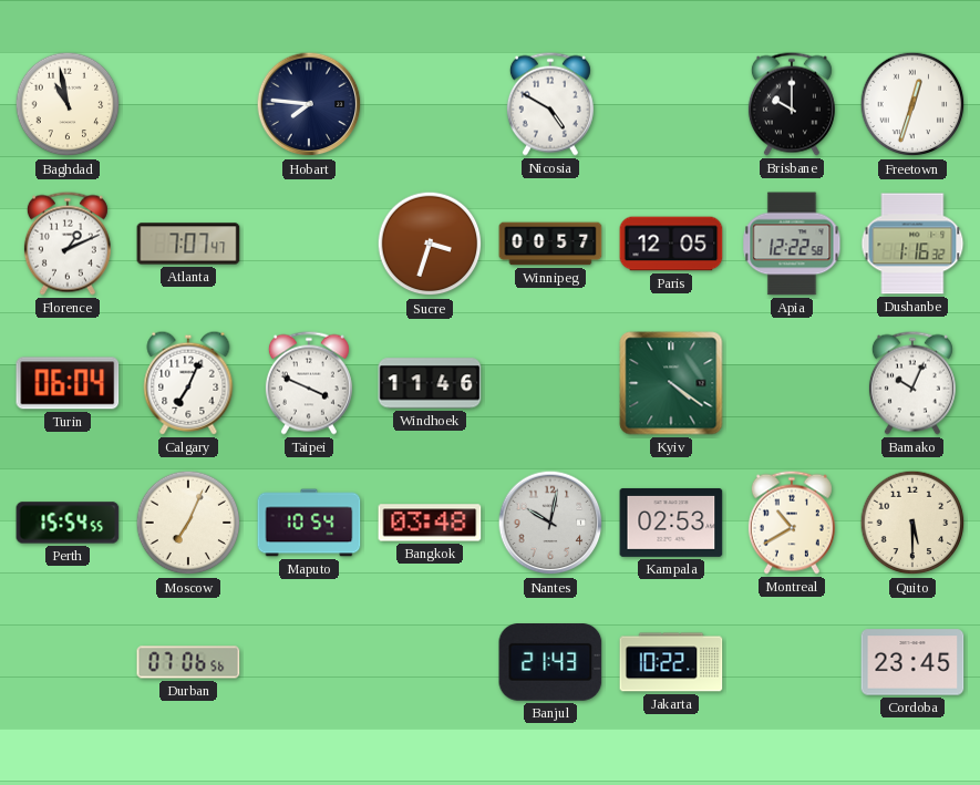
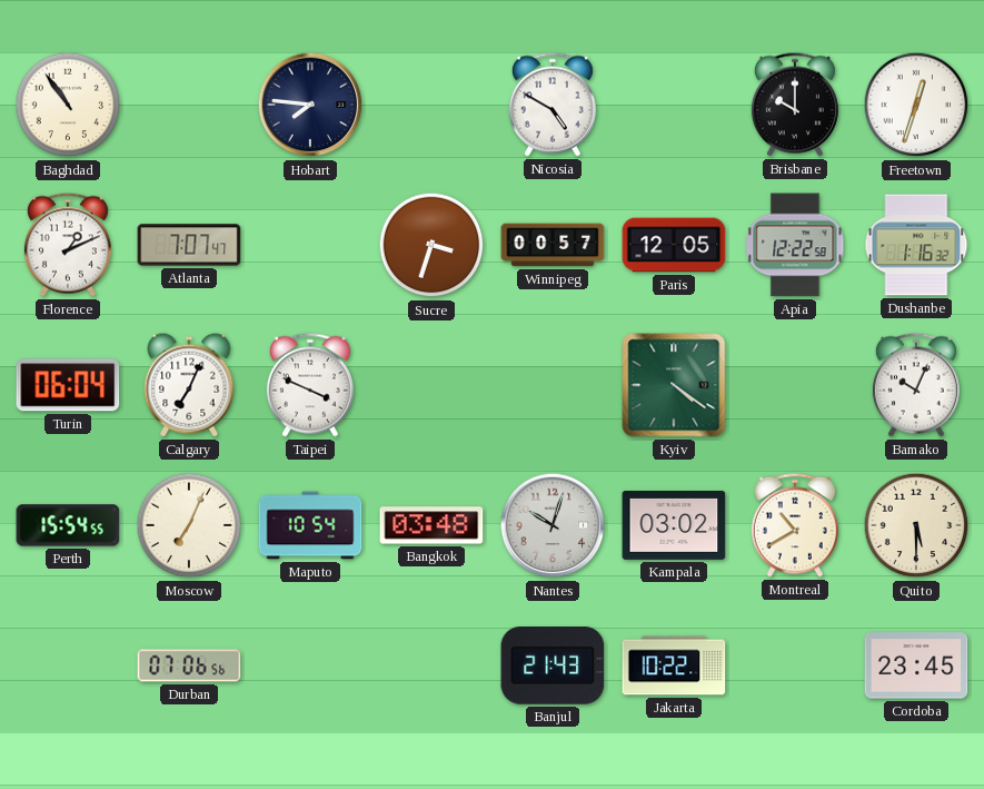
Baghdad: 10:58 -> 10:54 (68, 105)
Windhoek: 11:46 -> none (430, 383)
Nantes: 10:02 -> 10:03 (553, 525)
Kampala: 02:53 -> 03:02 (674, 525)
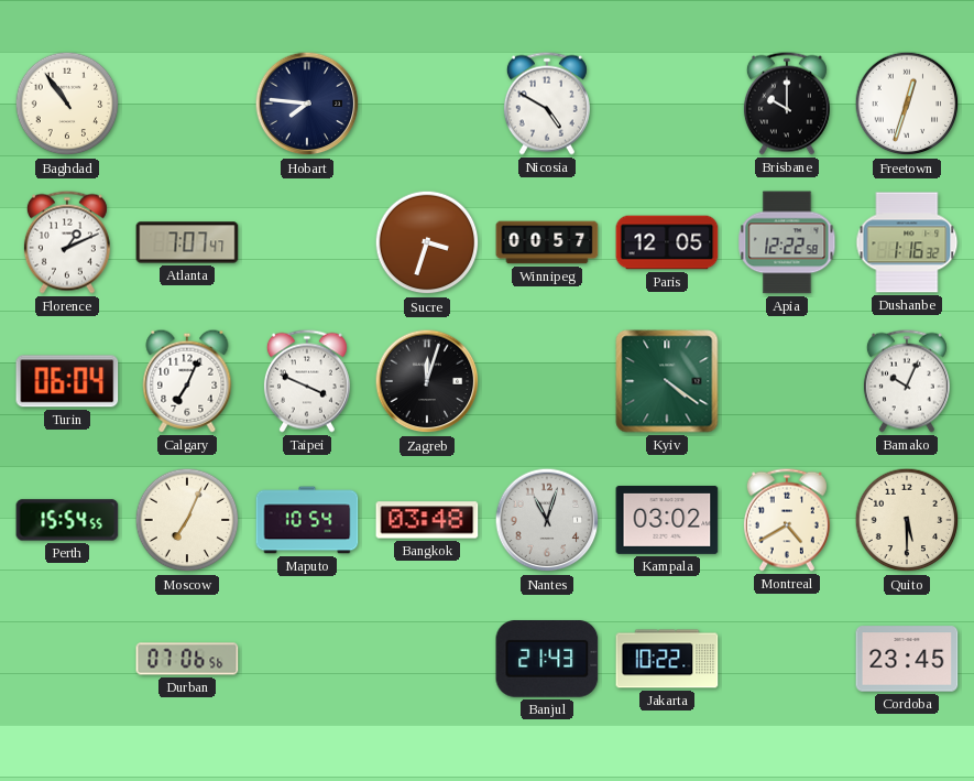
Zagreb: none -> 12:03 (427, 381)
Nantes: 10:03 -> 11:03 (547, 520)
Montreal: 10:40 -> 4:40 (787, 520)
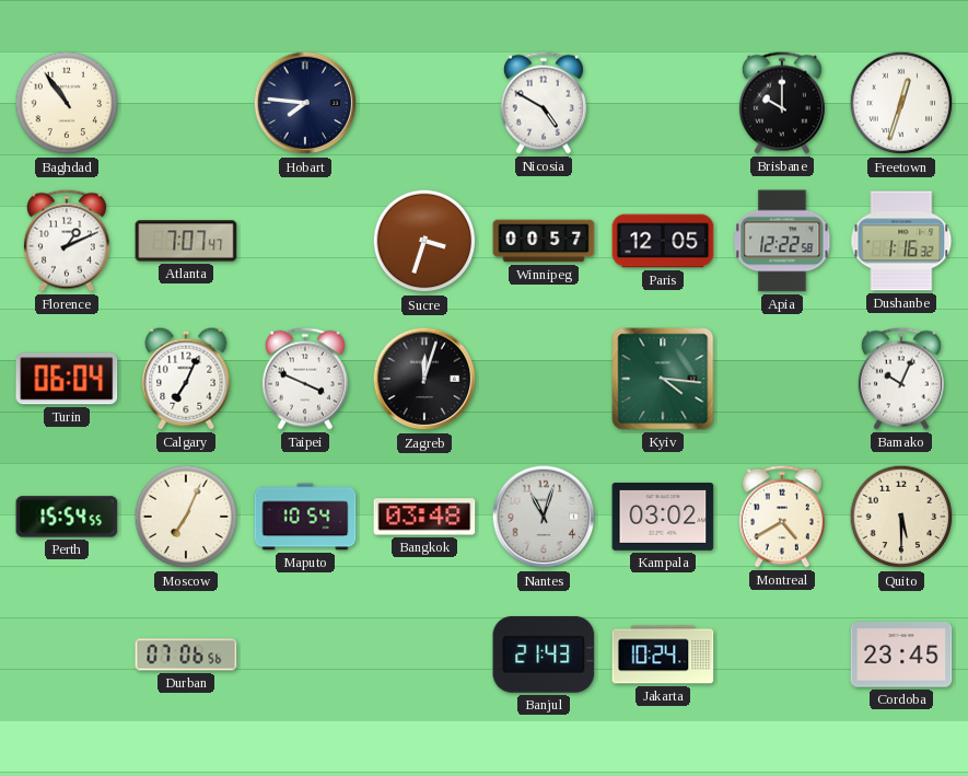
Kyiv: 4:21 -> 4:16 (663, 379)
Jakarta: 10:22 -> 10:24 (663, 655)
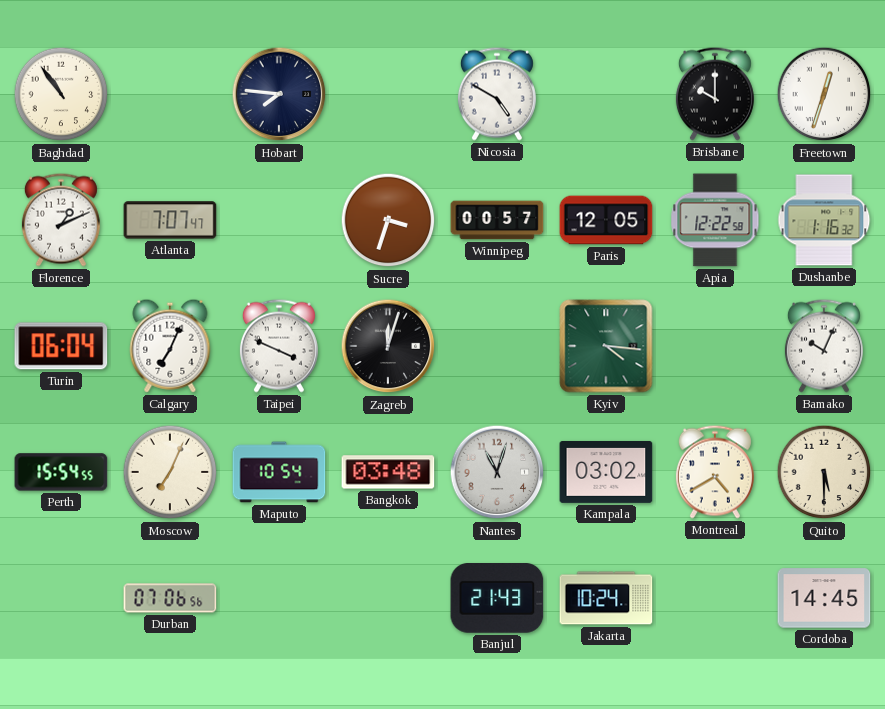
Cordoba: 23:45 -> 14:45 (824, 598)
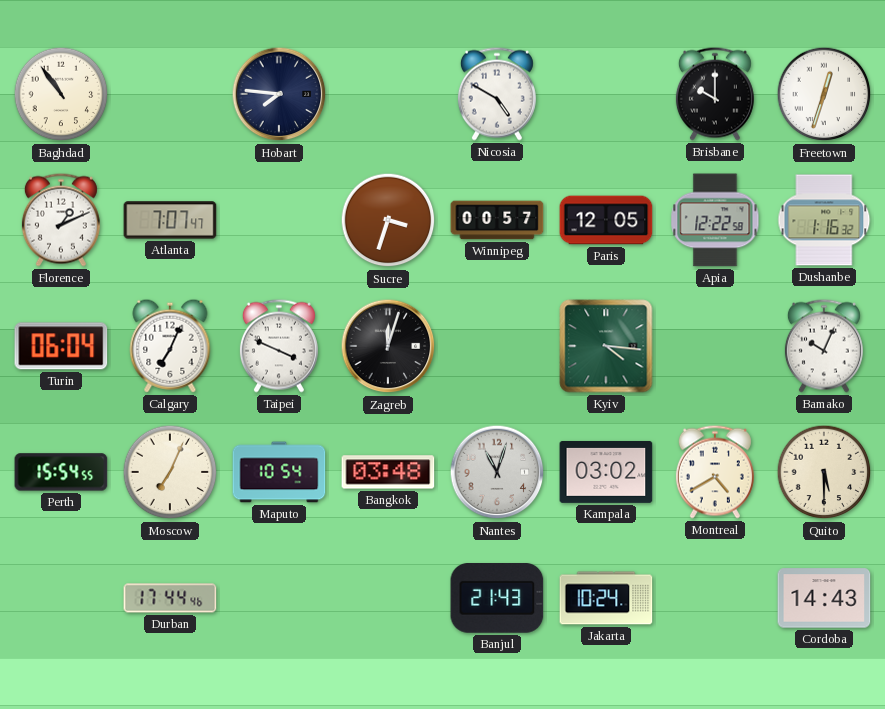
Durban: 07:06 -> 17:44 (170, 598)
Cordoba: 14:45 -> 14:43 (824, 598)
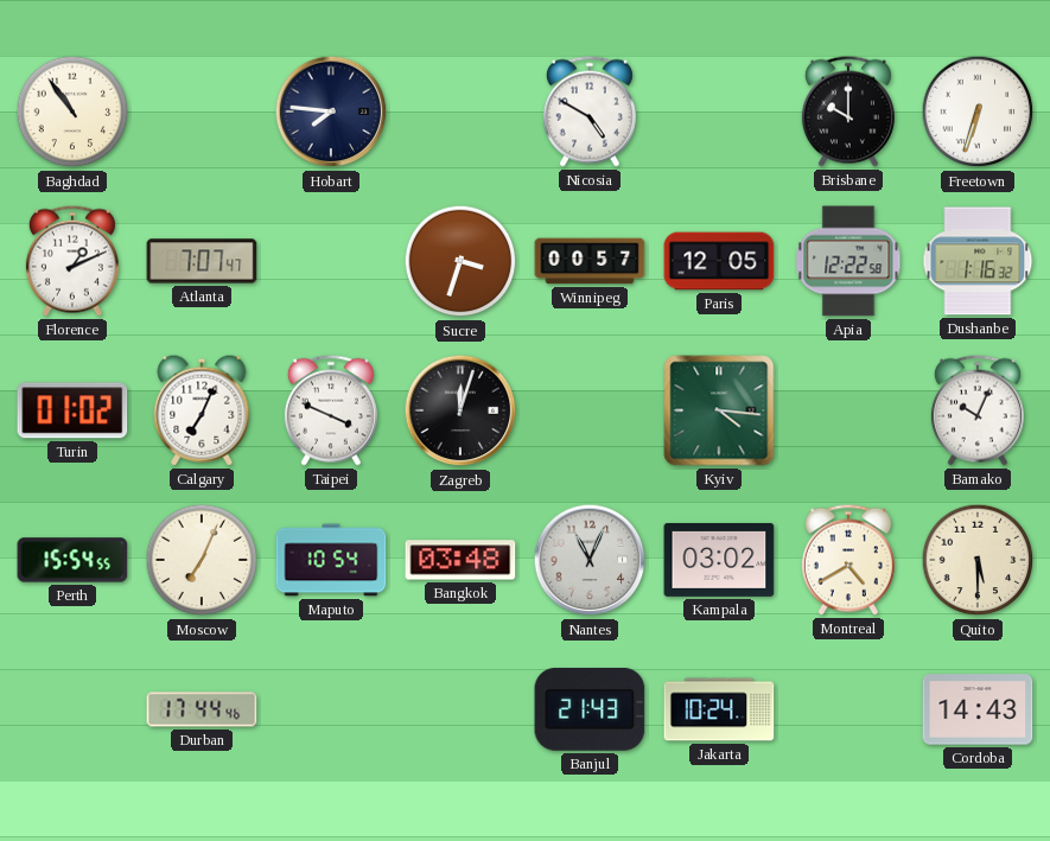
Freetown: 12:33 -> 6:33 (978, 112)
Turin: 06:04 -> 01:02 (72, 410)
Nantes: 11:03 -> 11:04 (590, 560)
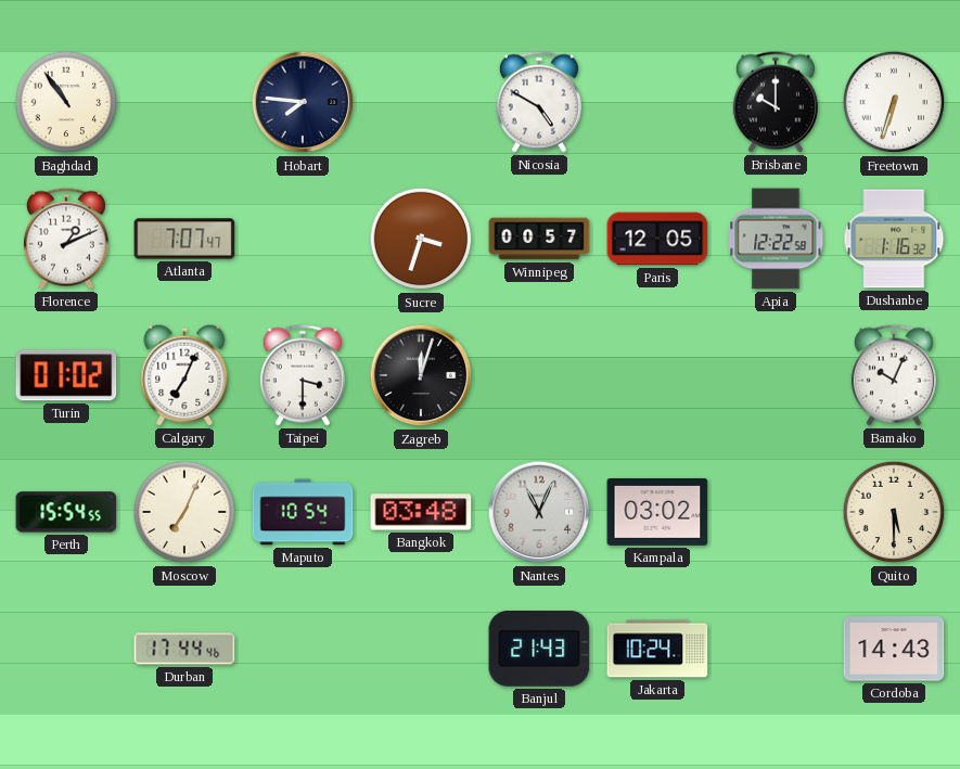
Taipei: 3:49 -> 3:30 (303, 375)
Kyiv: 4:16 -> none (719, 410)
Montreal: 4:40 -> none (848, 560)
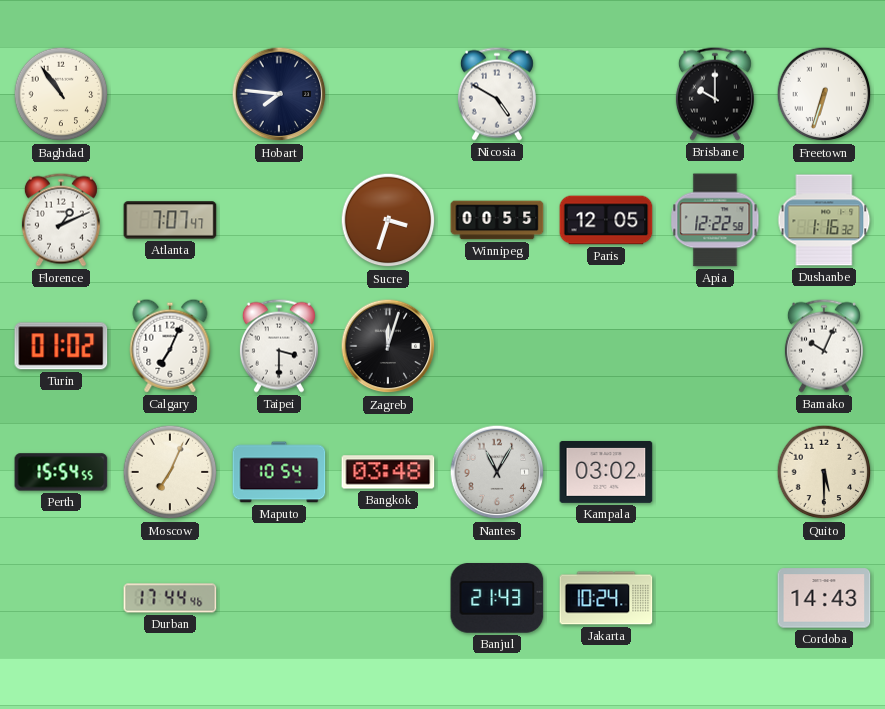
Winnipeg: 00:57 -> 00:55 (497, 220)
Nantes: 11:04 -> 11:05 (497, 472)
